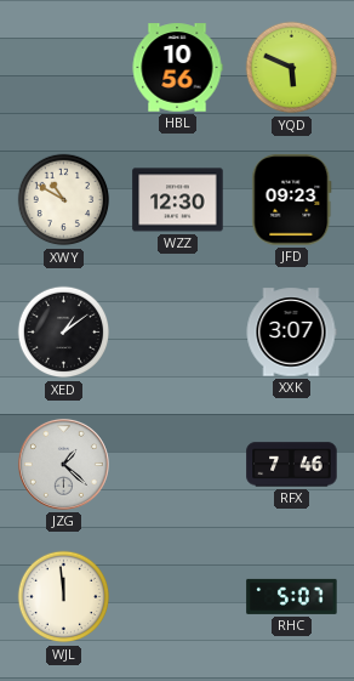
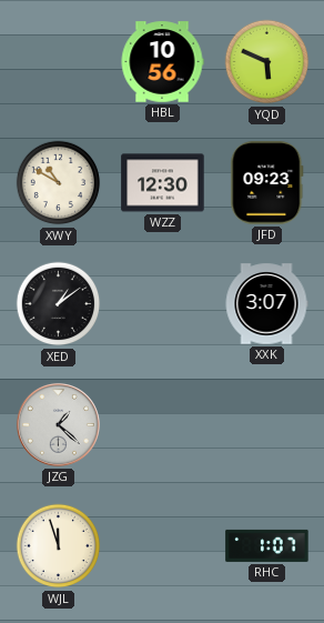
RFX: 7:46 -> none (292, 465)
WJL: 11:59 -> 11:57 (59, 546)
RHC: 5:07 -> 1:07 (267, 545)
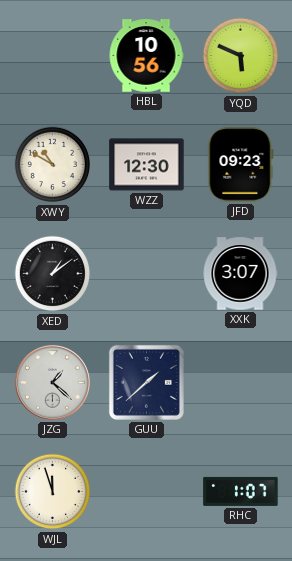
GUU: none -> 1:38 (146, 382)
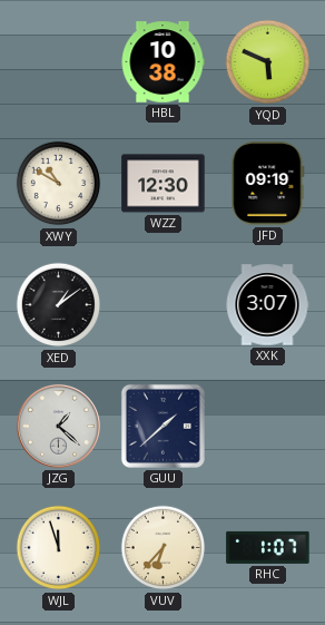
HBL: 10:56 -> 10:38 (162, 62)
JFD: 09:23 -> 09:19 (268, 184)
VUV: none -> 6:37 (164, 548)
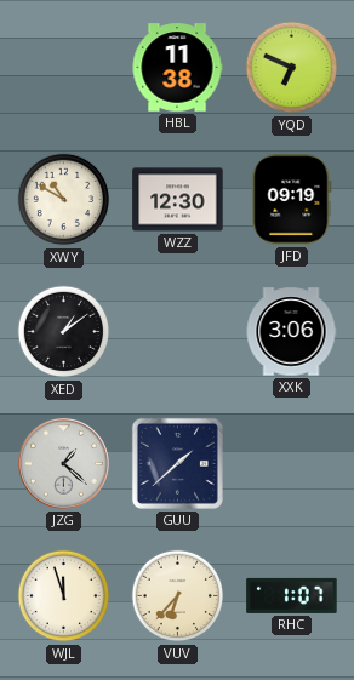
HBL: 10:38 -> 11:38 (177, 68)
YQD: 5:49 -> 6:49 (292, 68)
XXK: 3:07 -> 3:06 (291, 332)
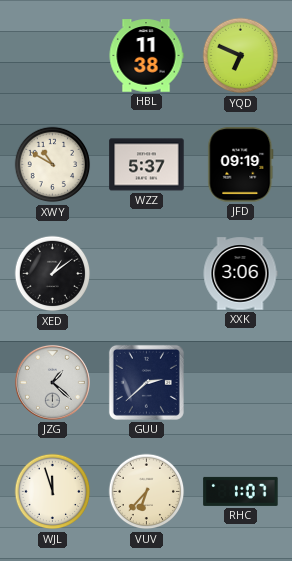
WZZ: 12:30 -> 5:37 (147, 165)
GUU: 1:38 -> 2:38 (146, 382)
